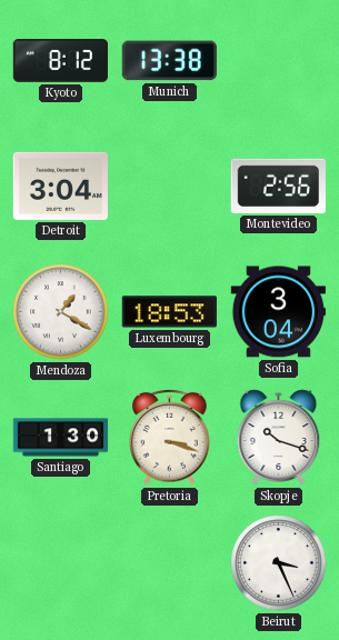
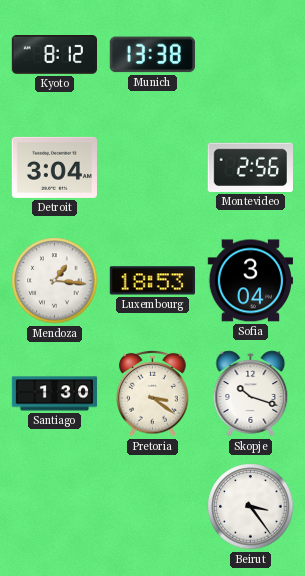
Mendoza: 1:20 -> 1:16 (55, 281)
Pretoria: 3:18 -> 3:21 (153, 393)
Beirut: 3:26 -> 3:24 (251, 507)
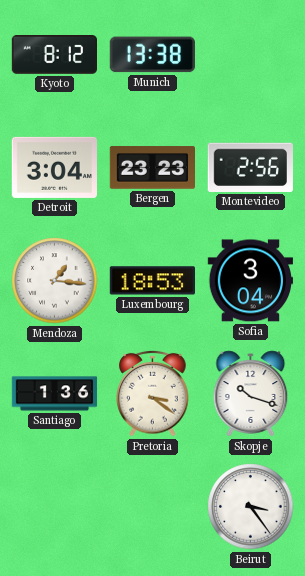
Bergen: none -> 23:23 (152, 168)
Santiago: 1:30 -> 1:36 (55, 394)
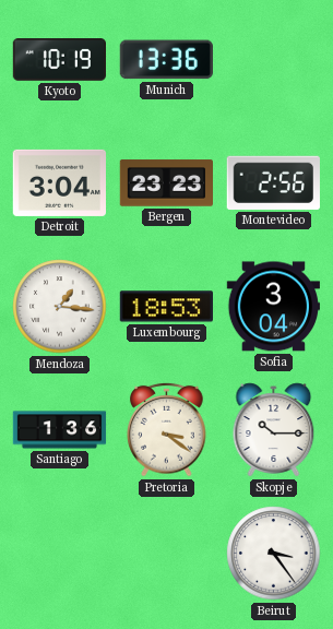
Kyoto: 8:12 -> 10:19 (60, 60)
Munich: 13:38 -> 13:36 (166, 60)
Skopje: 10:18 -> 10:15 (274, 430)
